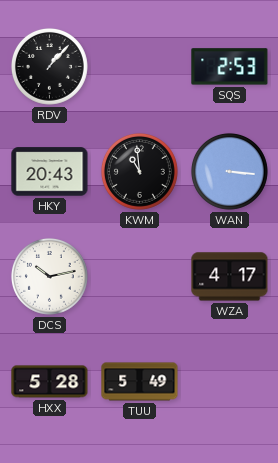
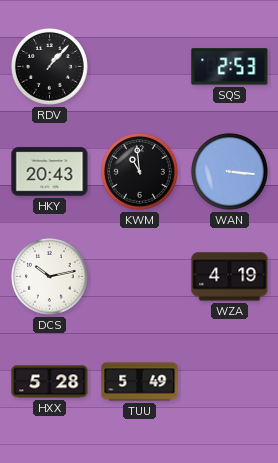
WZA: 4:17 -> 4:19 (230, 277)
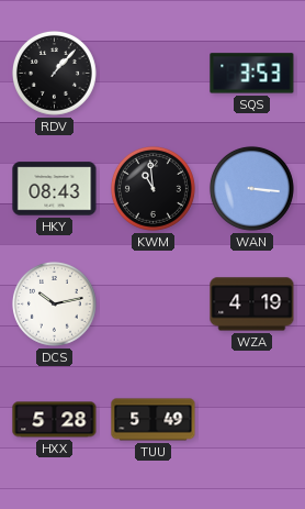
SQS: 2:53 -> 3:53 (252, 74)
HKY: 20:43 -> 08:43 (55, 189)
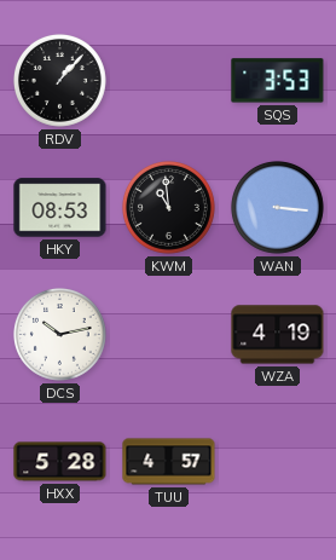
HKY: 08:43 -> 08:53 (60, 208)
TUU: 5:49 -> 4:57 (169, 462)
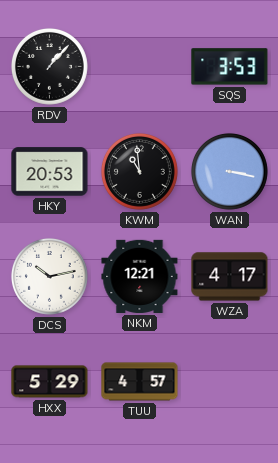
HKY: 08:53 -> 20:53 (50, 172)
WAN: 3:16 -> 3:17 (229, 171)
NKM: none -> 12:21 (140, 276)
WZA: 4:19 -> 4:17 (230, 277)
HXX: 5:28 -> 5:29 (50, 382)
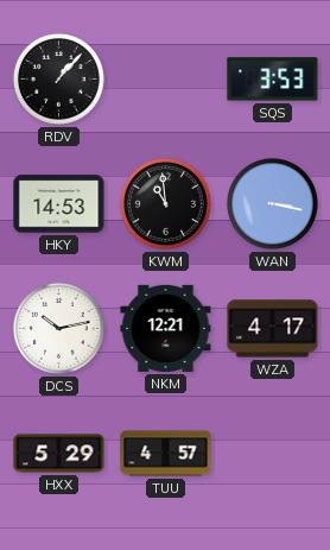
HKY: 20:53 -> 14:53 (59, 204)
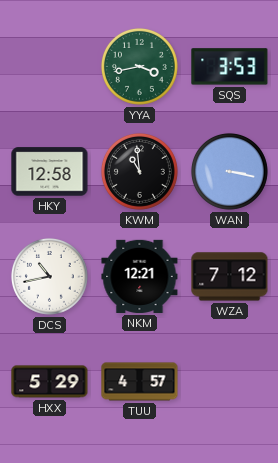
RDV: 1:07 -> none (58, 78)
YYA: none -> 3:43 (139, 66)
HKY: 14:53 -> 12:58 (50, 172)
DCS: 10:13 -> 10:43 (49, 276)
WZA: 4:17 -> 7:12 (230, 277)
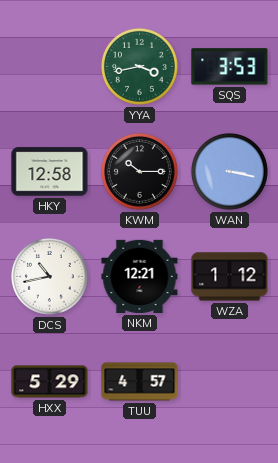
KWM: 10:59 -> 10:15 (139, 171)
WZA: 7:12 -> 1:12 (230, 277)
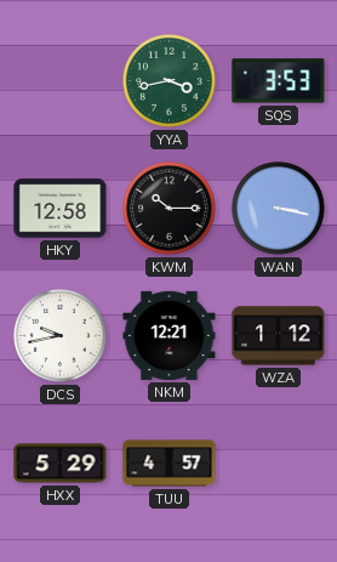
DCS: 10:43 -> 9:43 (59, 335)
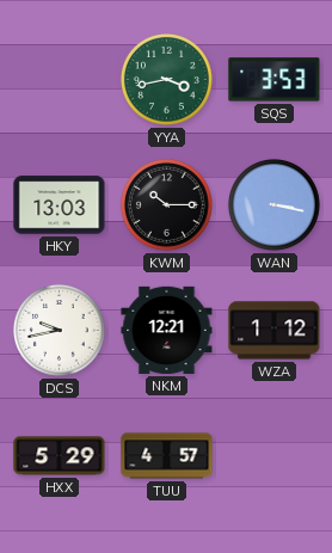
HKY: 12:58 -> 13:03 (60, 205)
